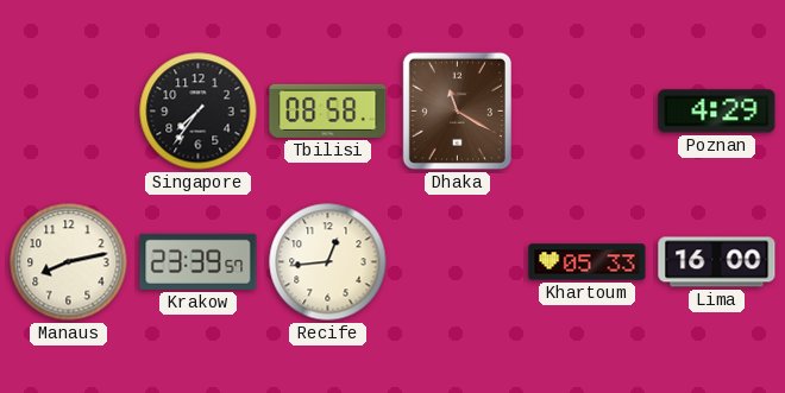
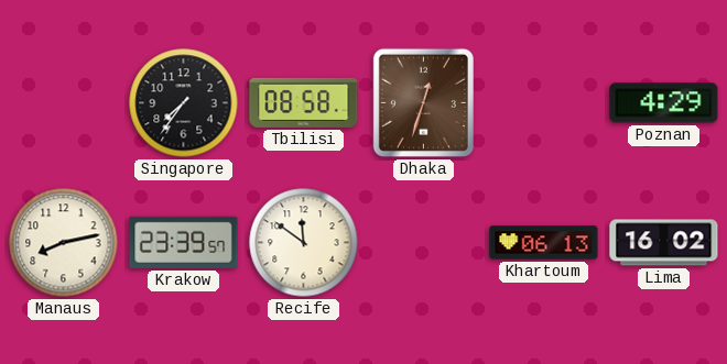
Dhaka: 11:20 -> 12:33 (423, 102)
Recife: 12:44 -> 11:51 (304, 243)
Khartoum: 05:33 -> 06:13 (544, 243)
Lima: 16:00 -> 16:02 (664, 243)
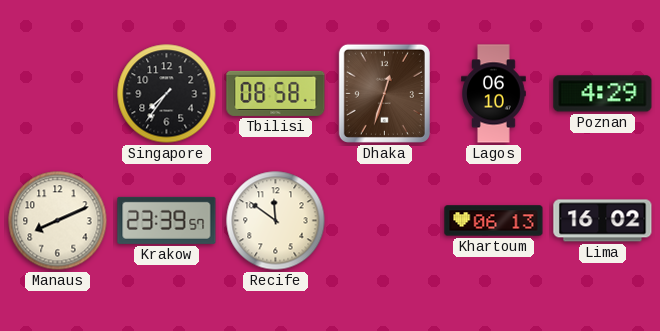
Lagos: none -> 06:10 (494, 94)
Manaus: 8:13 -> 8:11 (58, 221)
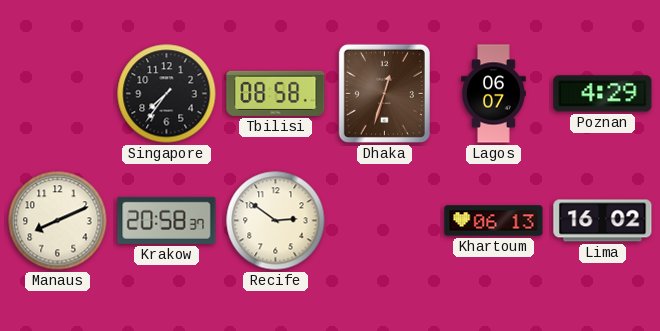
Lagos: 06:10 -> 06:07 (494, 94)
Krakow: 23:39 -> 20:58 (167, 220)
Recife: 11:51 -> 2:51 (276, 221)
